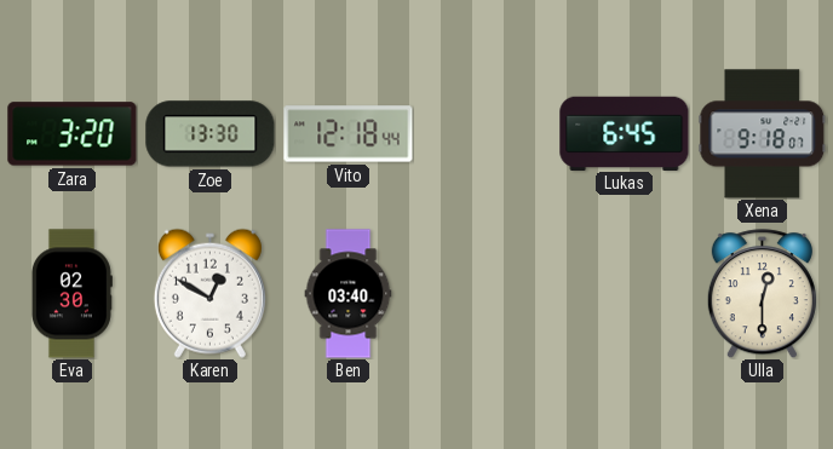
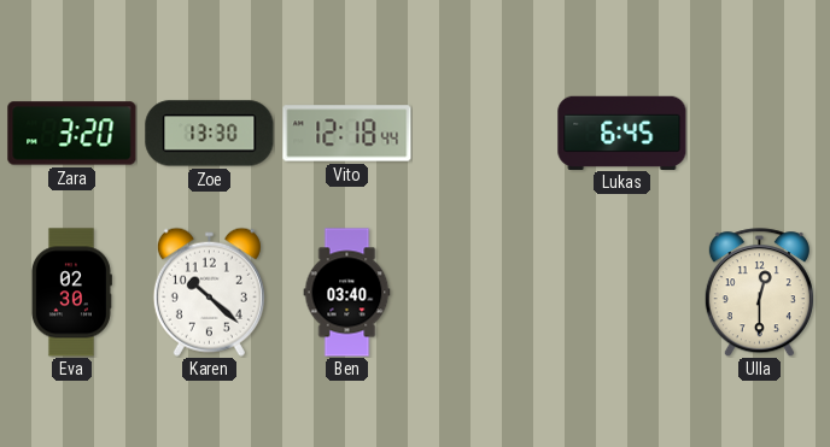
Xena: 9:18 -> none (763, 134)
Karen: 12:50 -> 10:22 (209, 292)
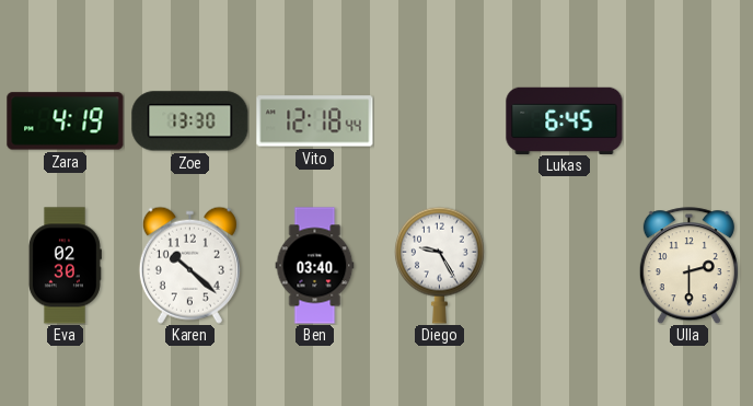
Zara: 3:20 -> 4:19 (66, 121)
Diego: none -> 9:25 (439, 265)
Ulla: 12:30 -> 2:30 (688, 266)
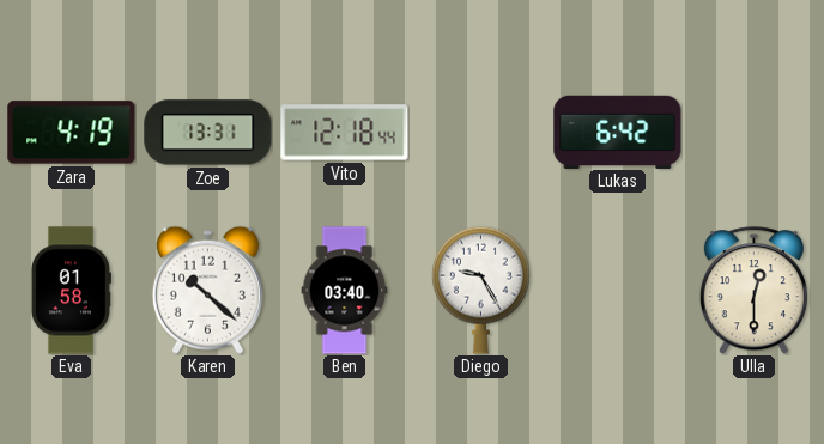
Zoe: 13:30 -> 13:31 (208, 133)
Lukas: 6:45 -> 6:42 (618, 132)
Eva: 02:30 -> 01:58 (71, 291)
Ulla: 2:30 -> 12:30 (753, 291)
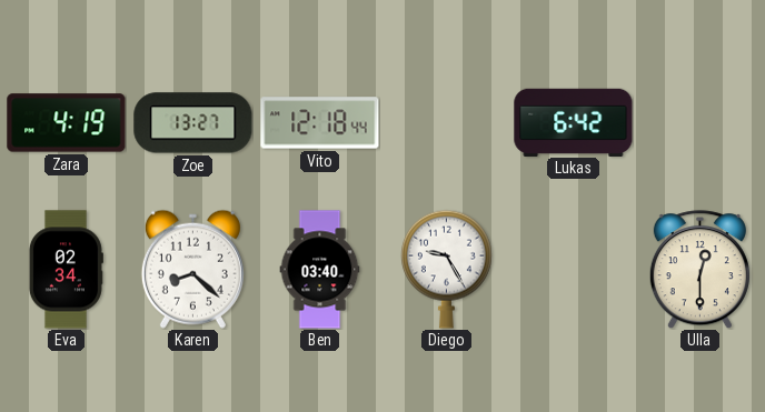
Zoe: 13:31 -> 13:27 (193, 123)
Eva: 01:58 -> 02:34 (66, 270)
Karen: 10:22 -> 8:22 (192, 269)
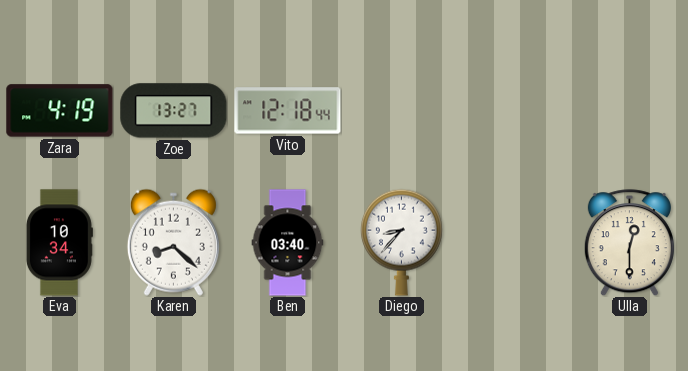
Lukas: 6:42 -> none (574, 122)
Eva: 02:34 -> 10:34 (59, 243)
Diego: 9:25 -> 8:37 (401, 242)
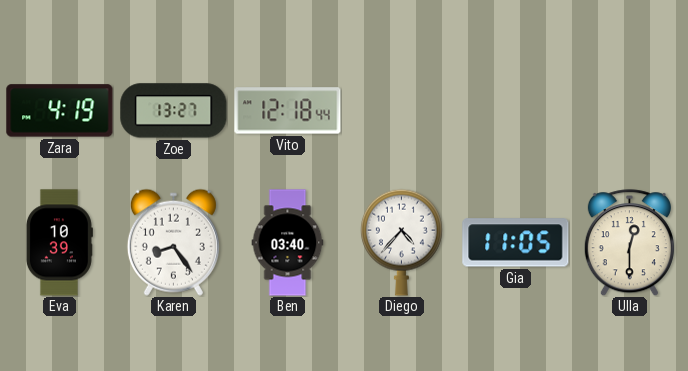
Eva: 10:34 -> 10:39 (59, 243)
Karen: 8:22 -> 8:24 (173, 242)
Diego: 8:37 -> 4:37 (401, 242)
Gia: none -> 11:05 (516, 243)
